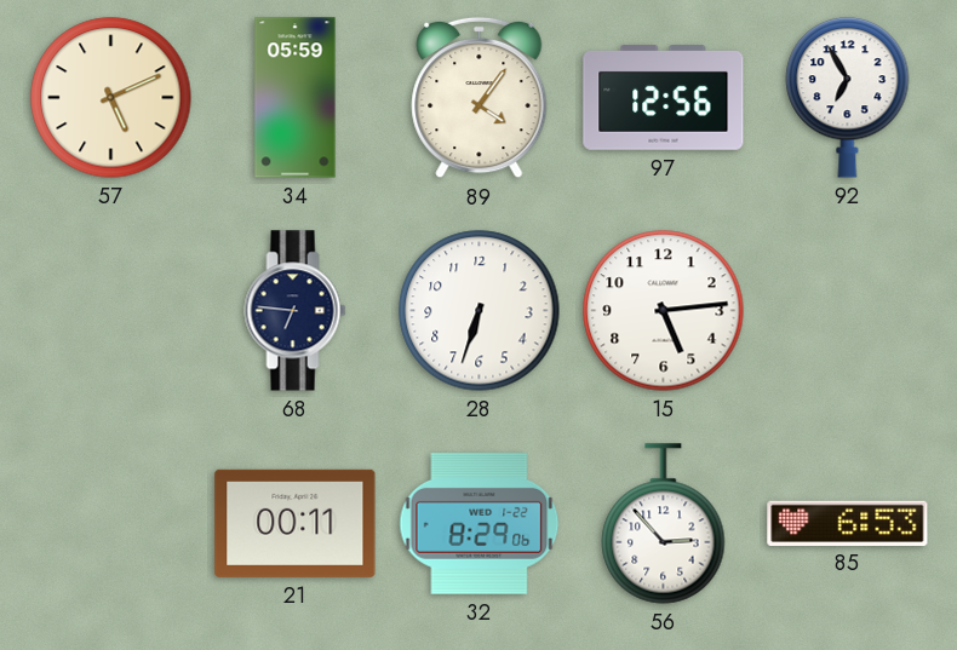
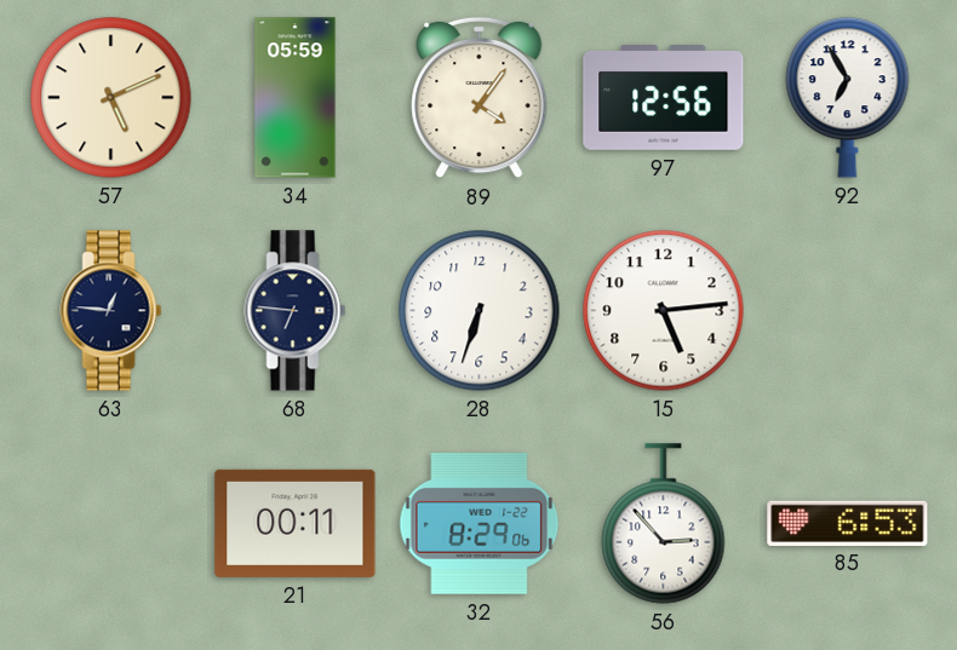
63: none -> 12:46 (111, 311)
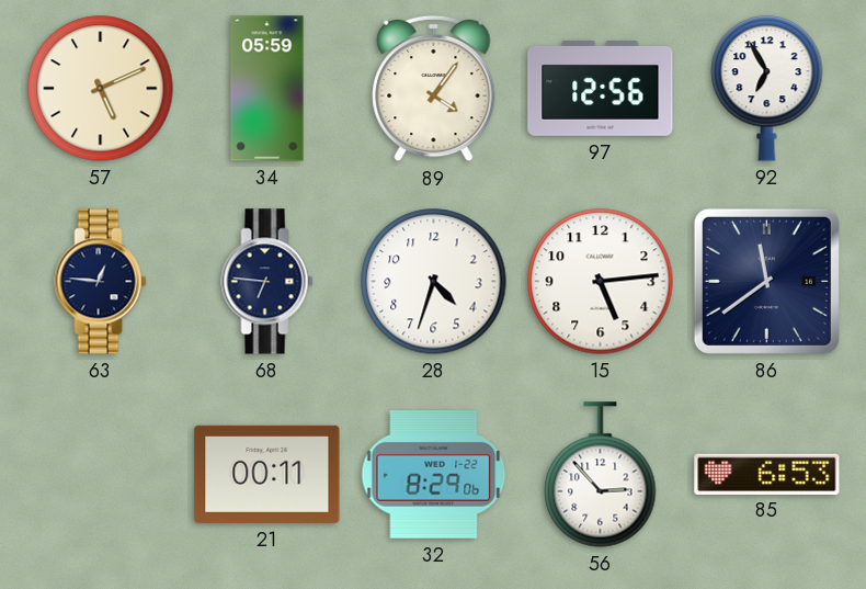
28: 6:33 -> 4:33 (434, 282)
86: none -> 11:39 (766, 281)
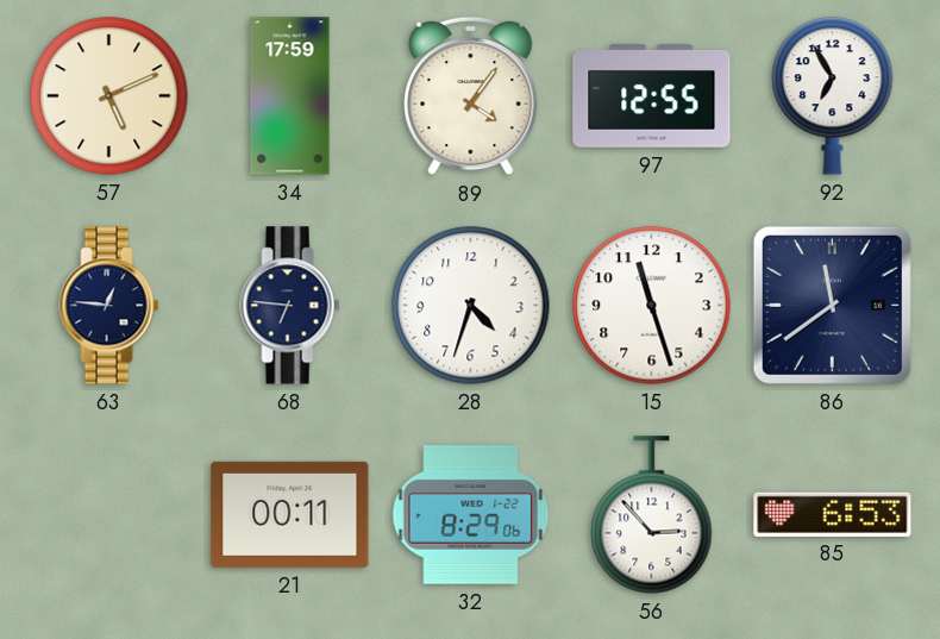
34: 05:59 -> 17:59 (290, 96)
97: 12:56 -> 12:55 (652, 96)
15: 5:14 -> 11:27 (652, 306)
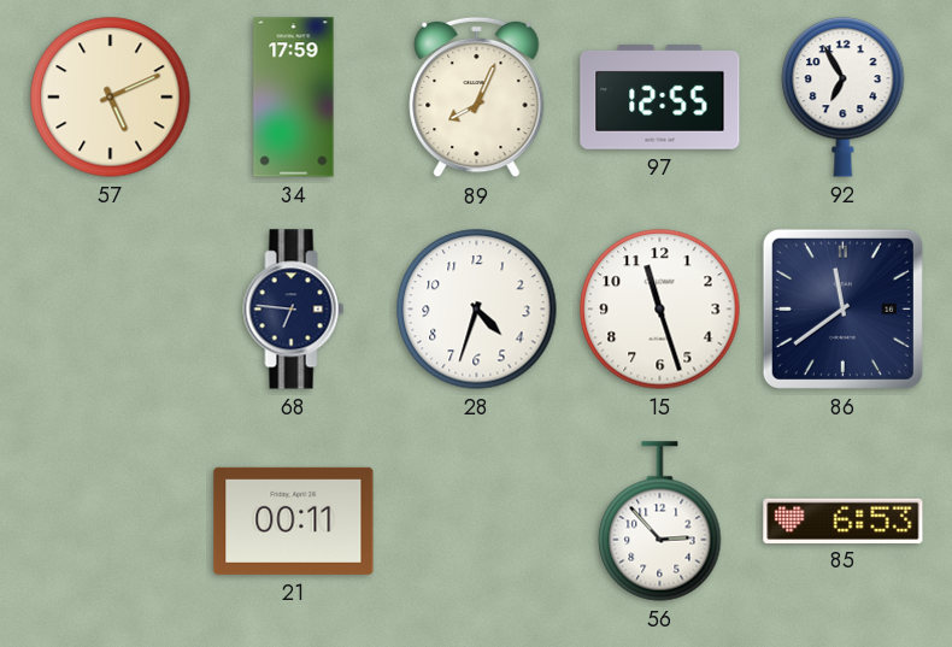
89: 4:06 -> 8:04 (477, 98)
63: 12:46 -> none (109, 306)
32: 8:29 -> none (471, 515)
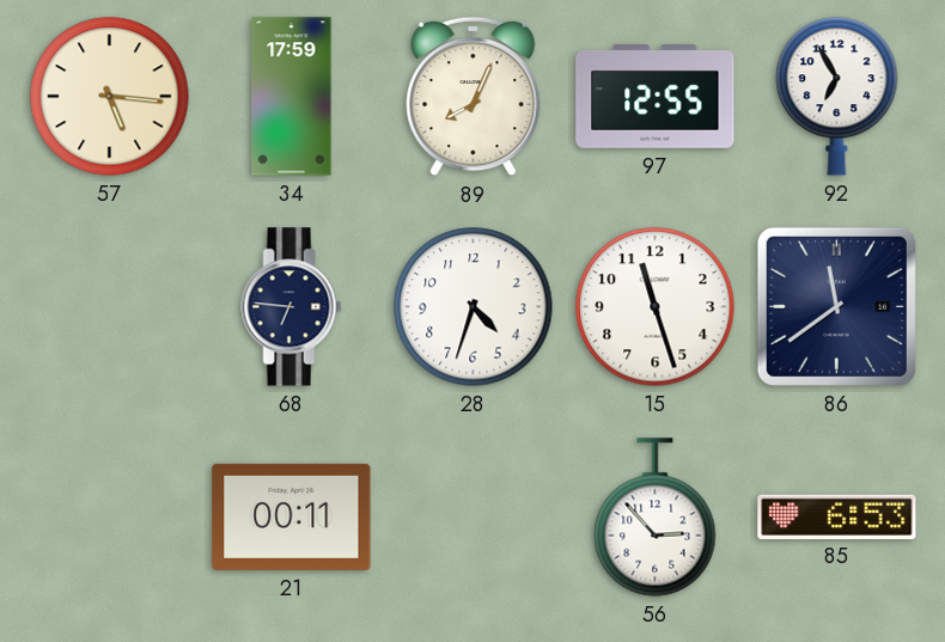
57: 5:11 -> 5:16 (110, 97)
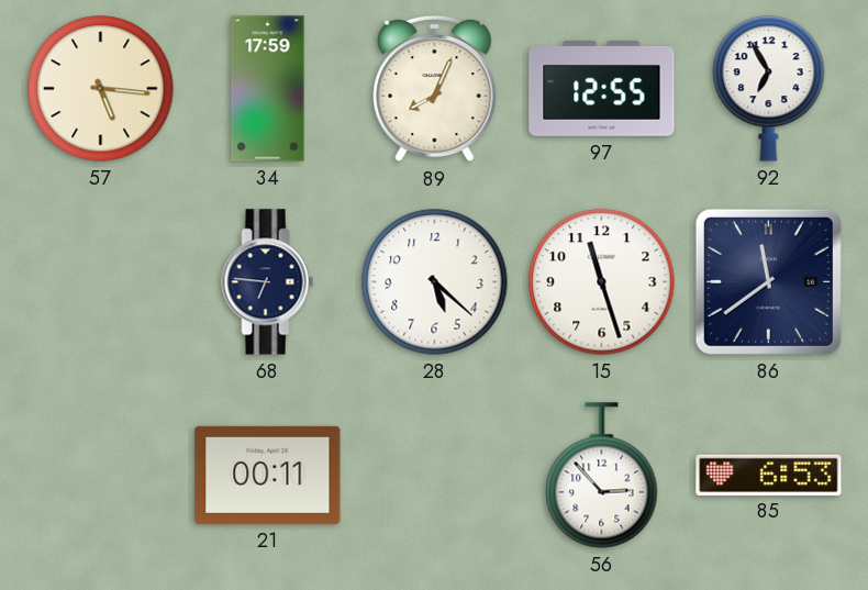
28: 4:33 -> 5:22 (435, 282)
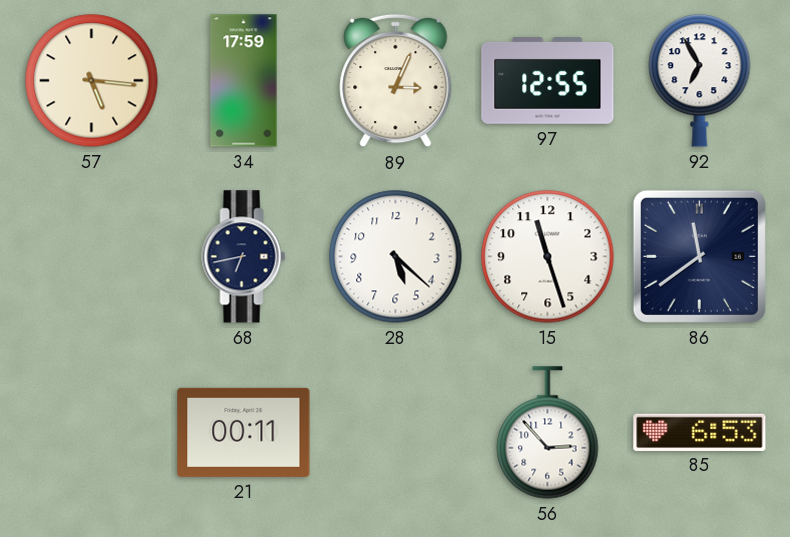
89: 8:04 -> 3:04 (396, 81)
68: 6:46 -> 6:43 (244, 257)
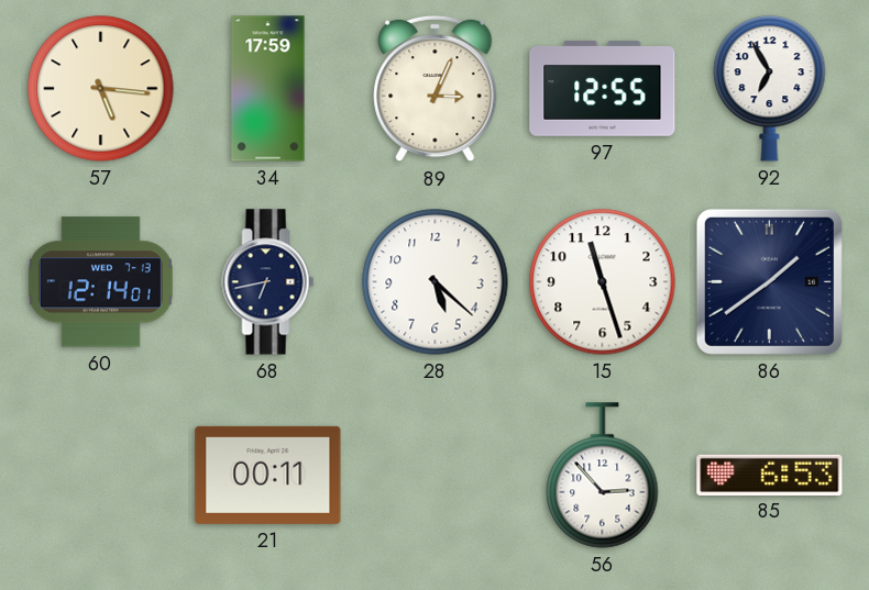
60: none -> 12:14 (100, 282)
86: 11:39 -> 1:39 (769, 281)
